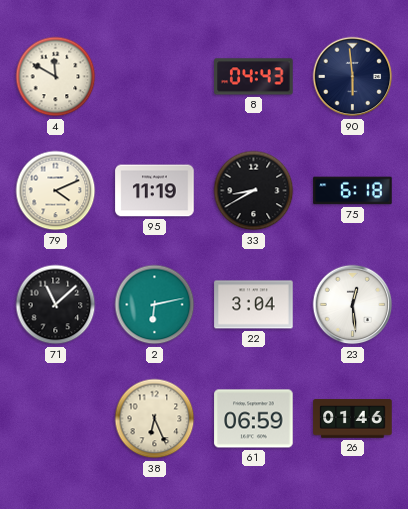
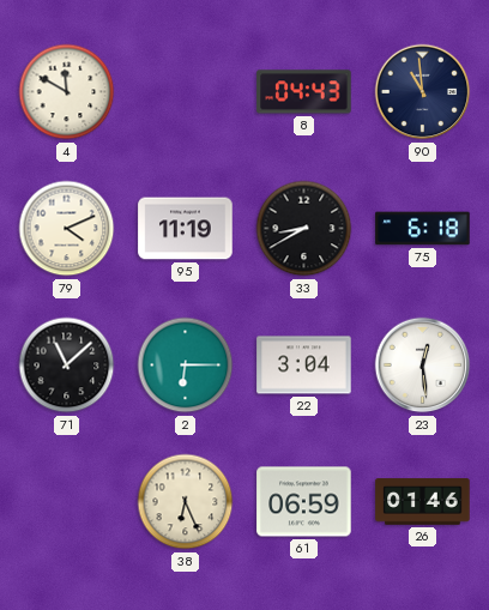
90: 5:59 -> 10:59 (423, 92)
2: 6:13 -> 6:15 (186, 366)
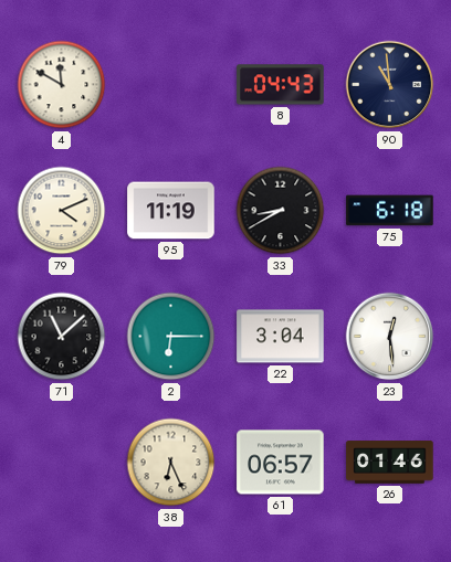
61: 06:59 -> 06:57 (281, 463)
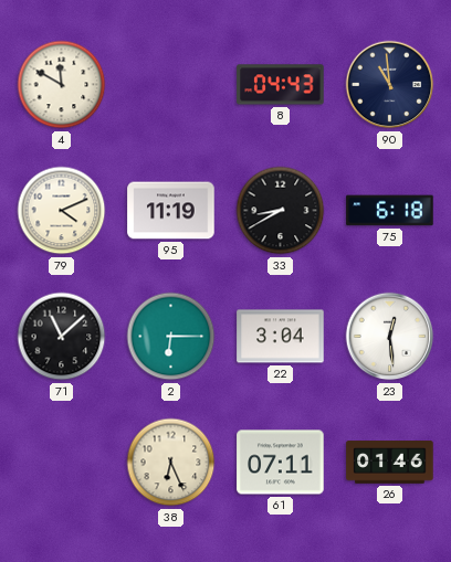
61: 06:57 -> 07:11 (281, 463)
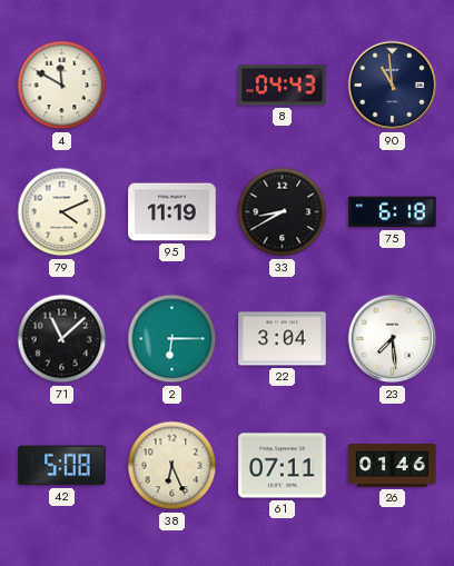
23: 12:29 -> 7:29 (393, 339)
42: none -> 5:08 (62, 466)
